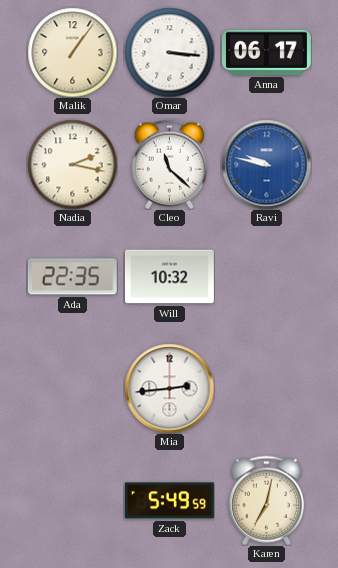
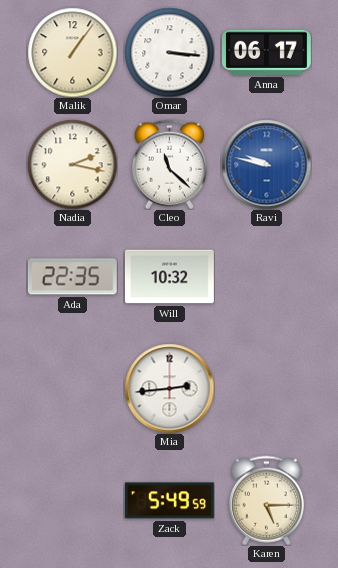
Karen: 7:02 -> 5:15 (266, 500)
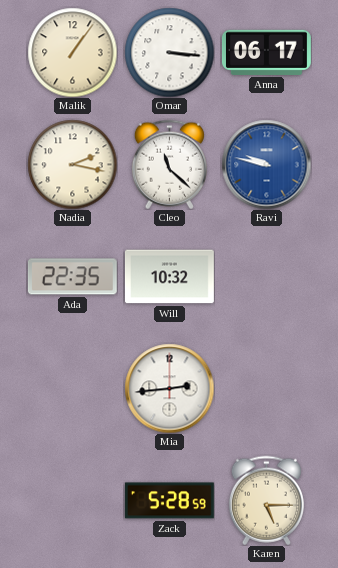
Zack: 5:49 -> 5:28 (169, 501)
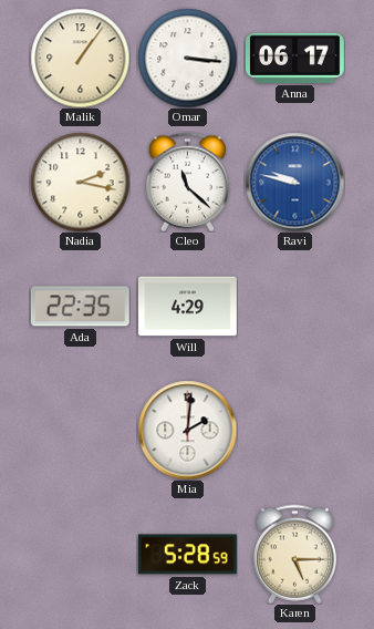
Will: 10:32 -> 4:29 (187, 307)
Mia: 2:44 -> 2:01 (187, 430)
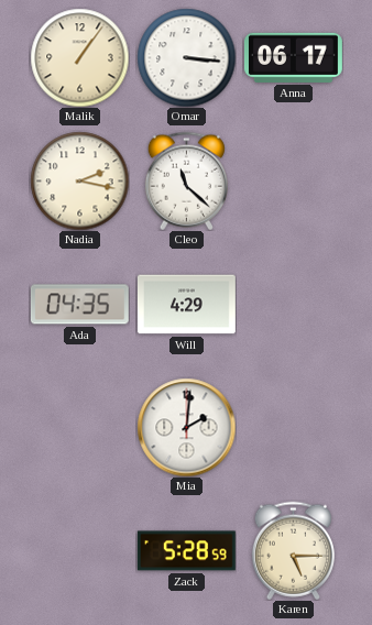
Ravi: 9:47 -> none (294, 182)
Ada: 22:35 -> 04:35 (79, 305)
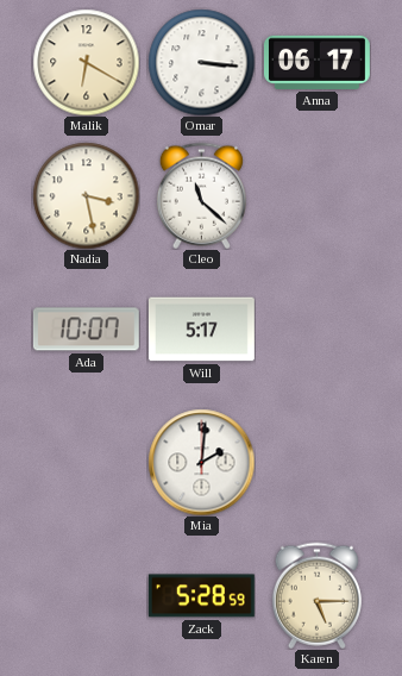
Malik: 1:06 -> 6:20 (86, 62)
Nadia: 2:17 -> 3:28 (86, 195)
Ada: 04:35 -> 10:07 (86, 330)
Will: 4:29 -> 5:17 (201, 330)
